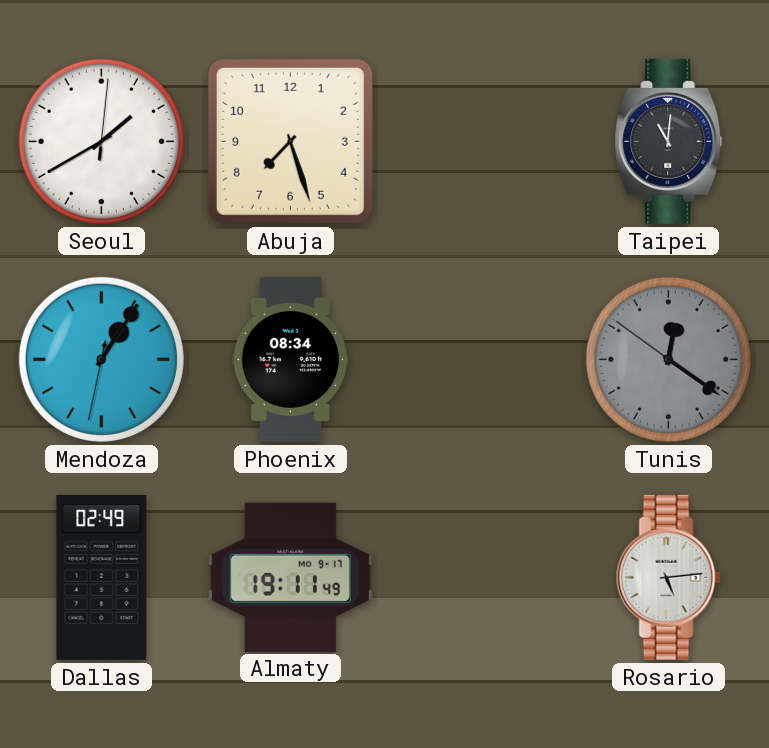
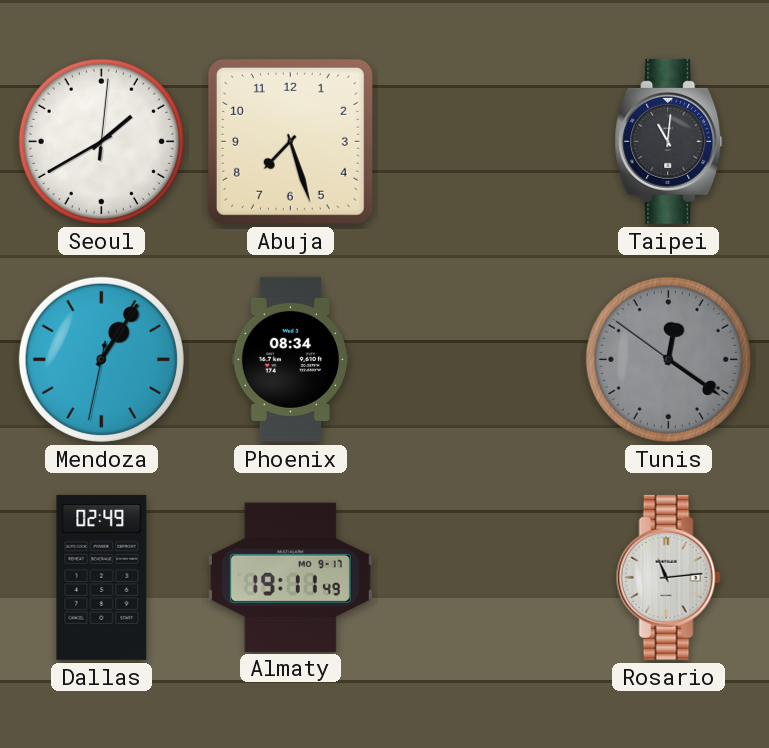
Rosario: 5:14 -> 11:14 (668, 577)
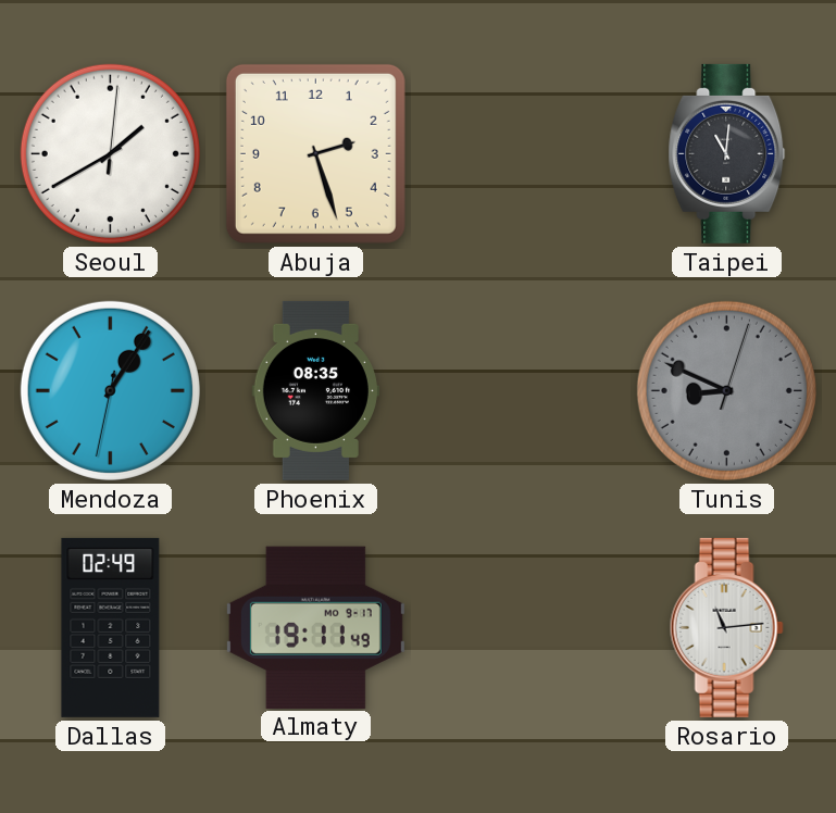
Abuja: 7:27 -> 2:27 (315, 153)
Phoenix: 08:34 -> 08:35 (315, 390)
Tunis: 12:20 -> 8:49 (726, 390)
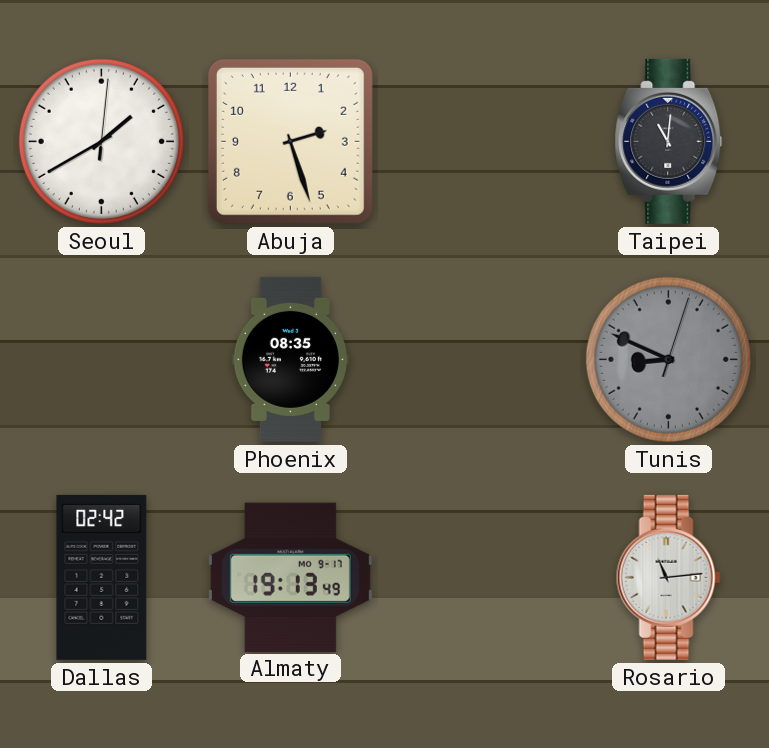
Mendoza: 1:05 -> none (110, 390)
Dallas: 02:49 -> 02:42 (102, 577)
Almaty: 19:11 -> 19:13 (290, 577)
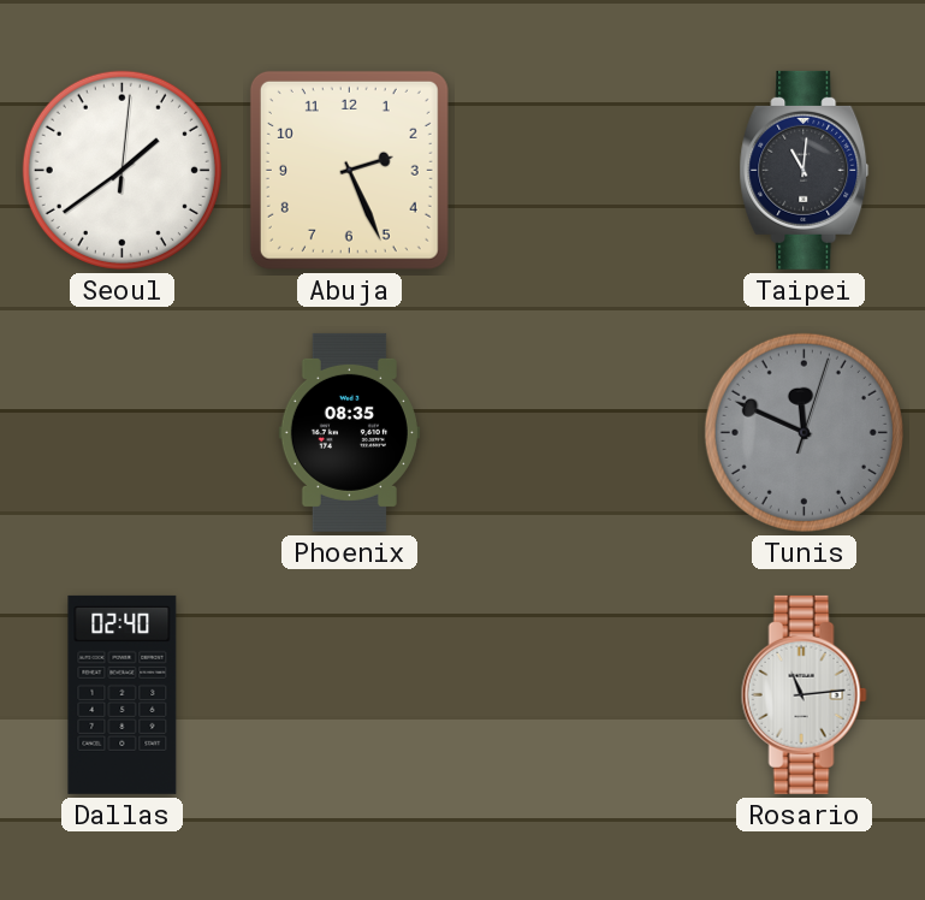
Seoul: 1:40 -> 1:39 (121, 170)
Abuja: 2:27 -> 2:26 (349, 170)
Tunis: 8:49 -> 11:49 (804, 432)
Dallas: 02:42 -> 02:40 (123, 694)
Almaty: 19:13 -> none (290, 577)
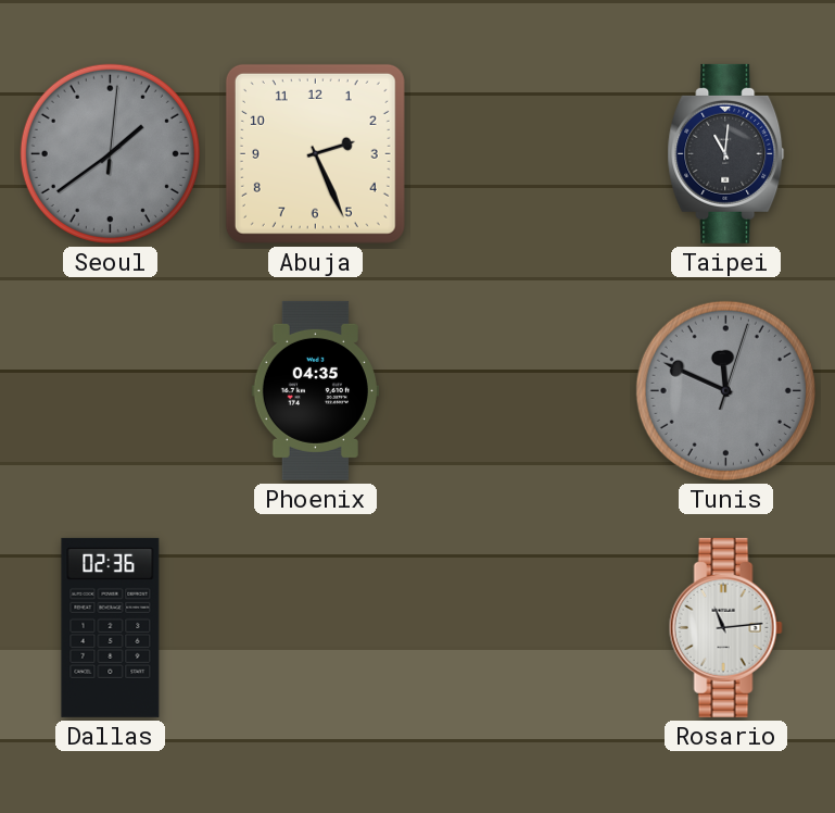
Seoul dial: white -> grey (110, 153)
Phoenix: 08:35 -> 04:35 (315, 390)
Dallas: 02:40 -> 02:36 (111, 627)
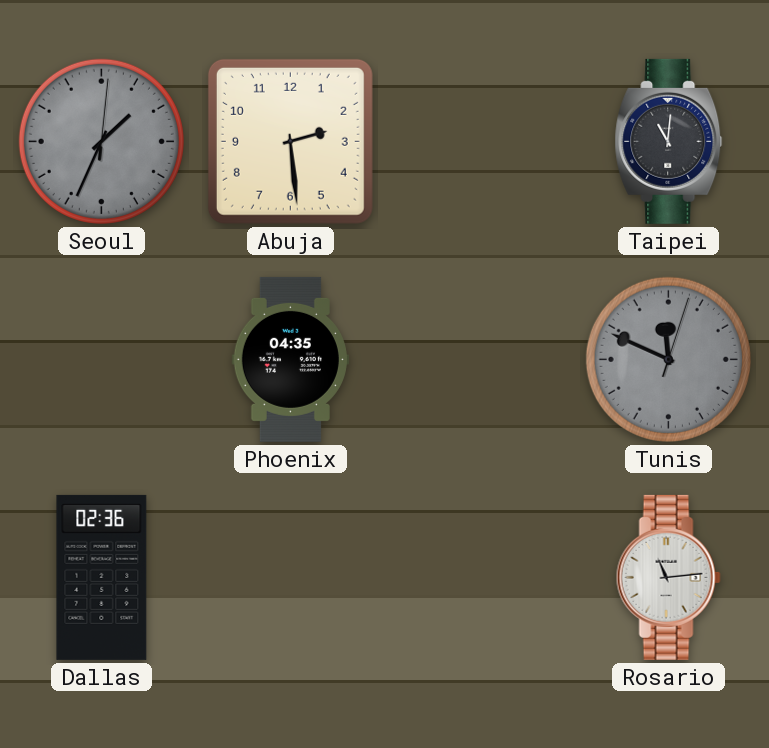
Seoul: 1:39 -> 1:34 (101, 141)
Abuja: 2:26 -> 2:29 (290, 141)
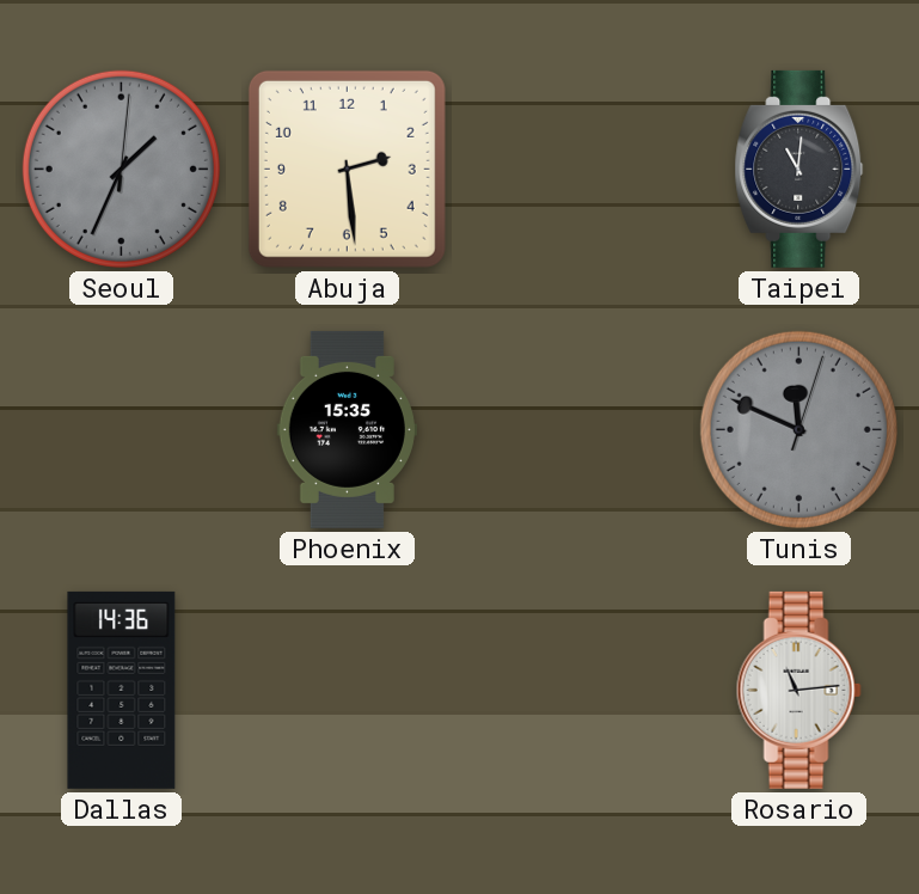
Phoenix: 04:35 -> 15:35 (347, 429)
Dallas: 02:36 -> 14:36 (122, 690)
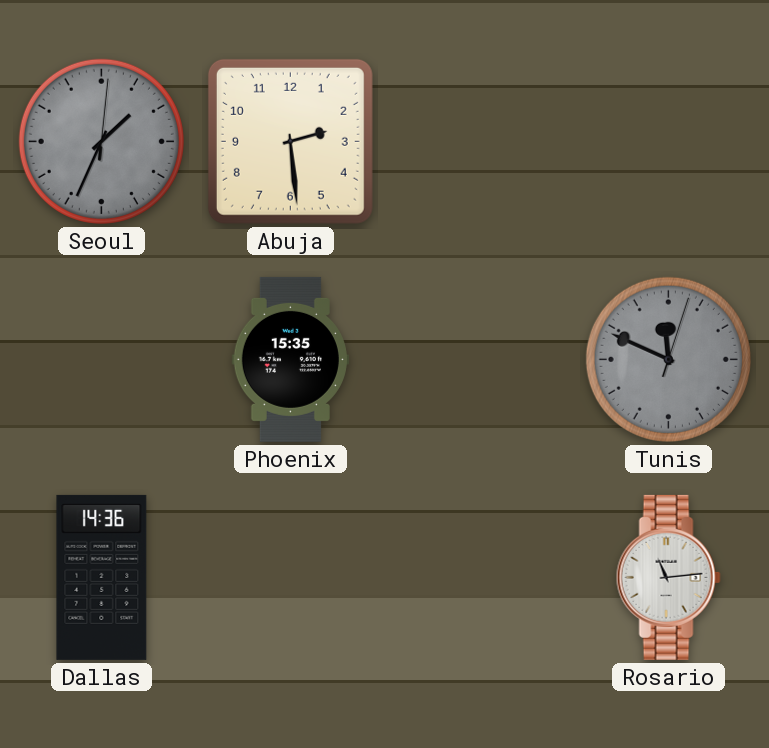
Taipei: 11:01 -> none (799, 169)
